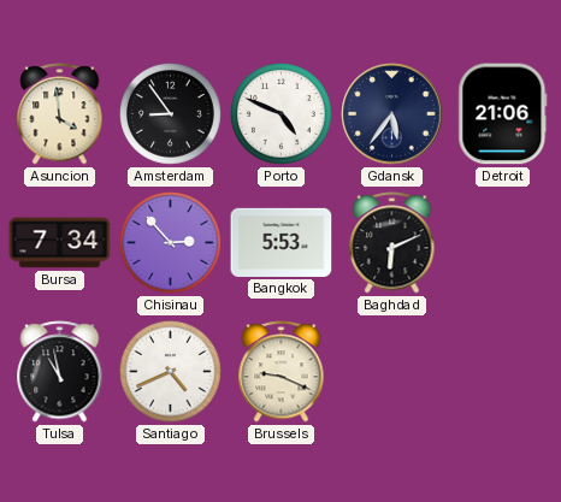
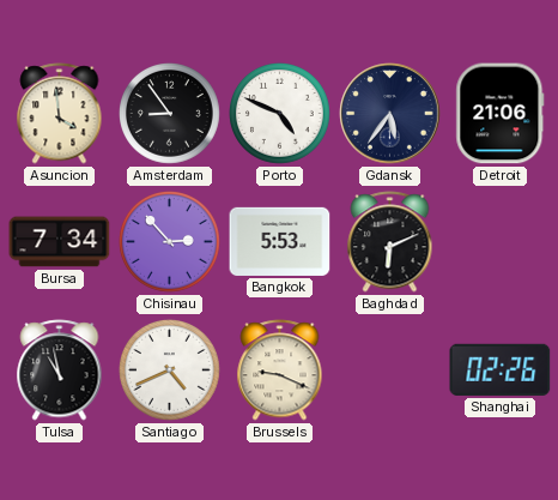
Shanghai: none -> 02:26 (501, 369)
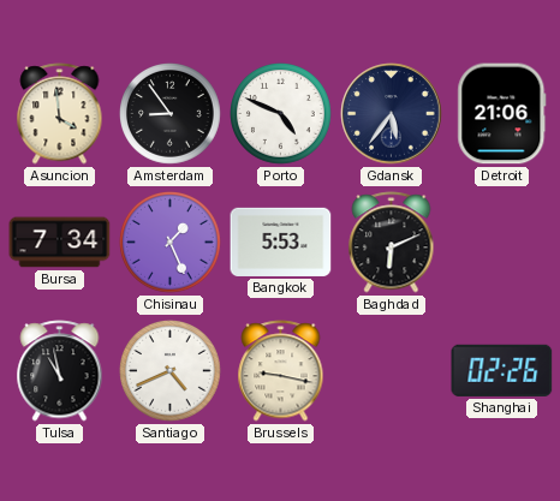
Chisinau: 2:53 -> 1:26 (171, 243)
Brussels: 9:19 -> 9:17 (281, 371)
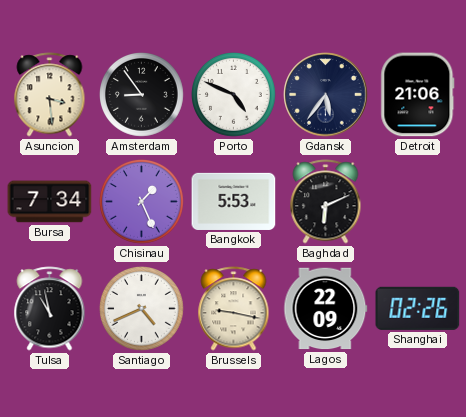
Asuncion: 3:59 -> 3:29 (50, 95)
Lagos: none -> 22:09 (326, 309)
